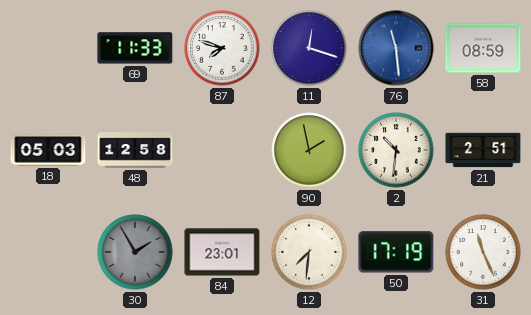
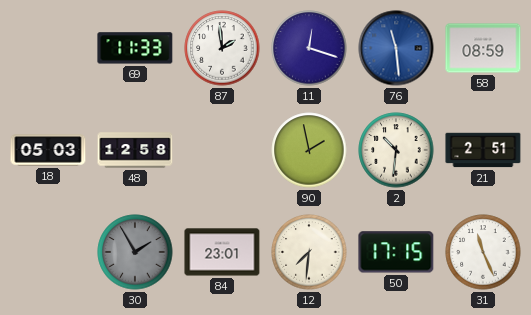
87: 7:48 -> 1:59 (222, 48)
50: 17:19 -> 17:15 (396, 252)
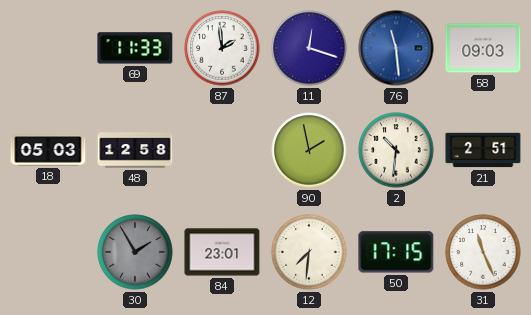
58: 08:59 -> 09:03 (483, 48)
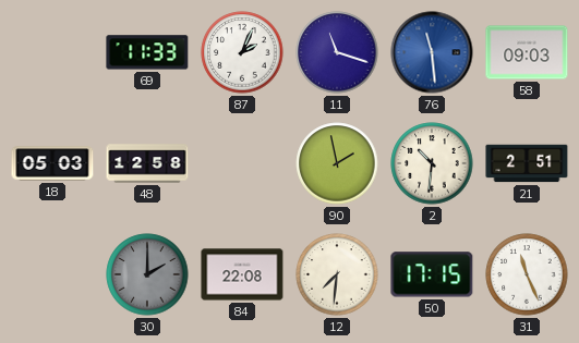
87: 1:59 -> 2:04 (242, 52)
11: 12:18 -> 11:18 (337, 52)
30: 1:55 -> 2:00 (147, 274)
84: 23:01 -> 22:08 (242, 274)
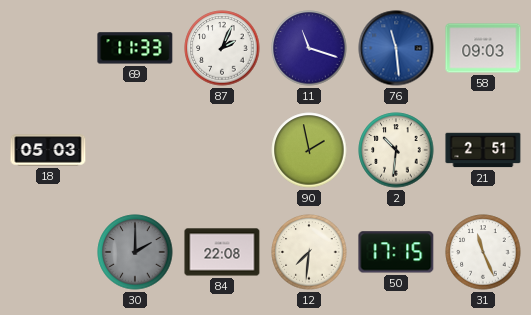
48: 12:58 -> none (147, 163)
